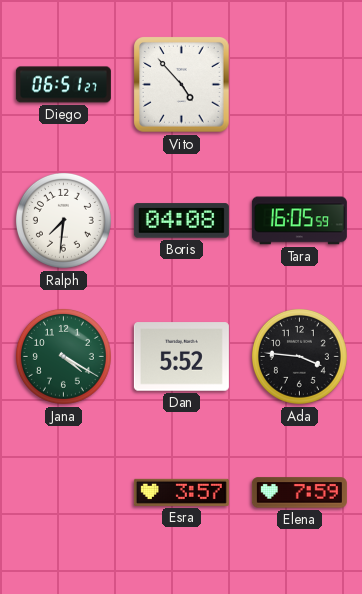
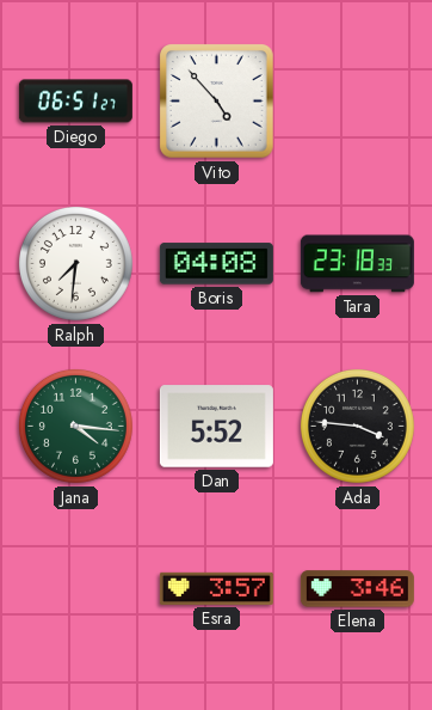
Tara: 16:05 -> 23:18 (357, 264)
Jana: 4:20 -> 4:16 (75, 426)
Elena: 7:59 -> 3:46 (357, 589)
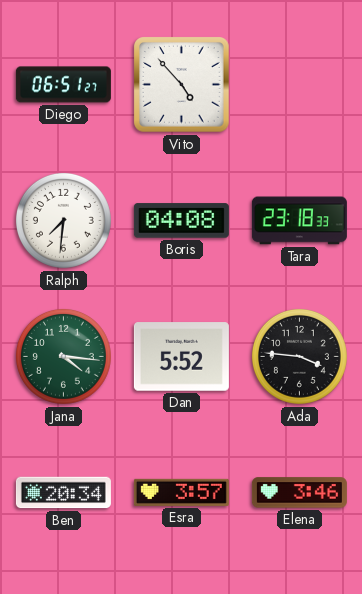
Ben: none -> 20:34 (63, 493)
